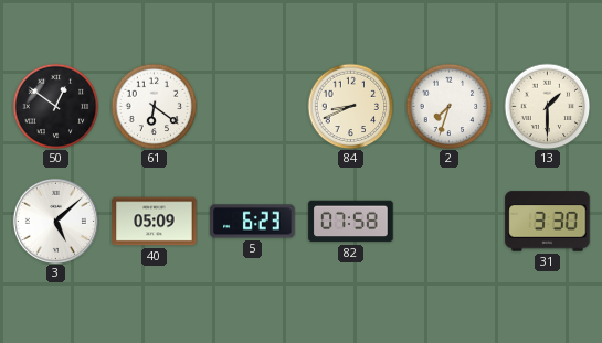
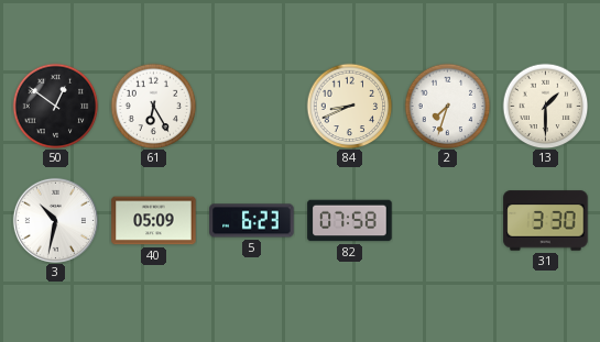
61: 6:21 -> 6:25 (153, 106)
3: 5:08 -> 10:32 (55, 220)
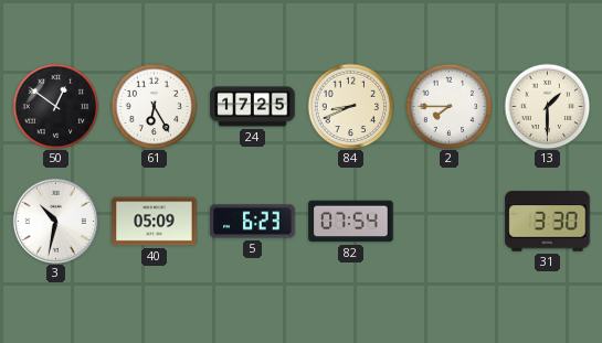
24: none -> 17:25 (253, 107)
2: 7:33 -> 7:45 (448, 106)
82: 07:58 -> 07:54 (351, 222)
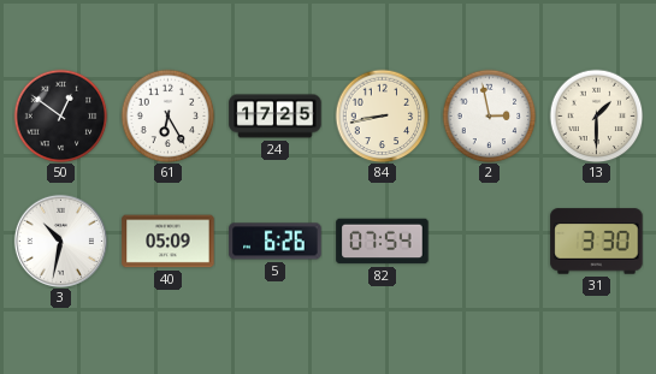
84: 8:41 -> 8:43 (382, 115)
2: 7:45 -> 2:58 (489, 115)
5: 6:23 -> 6:26 (276, 242)
